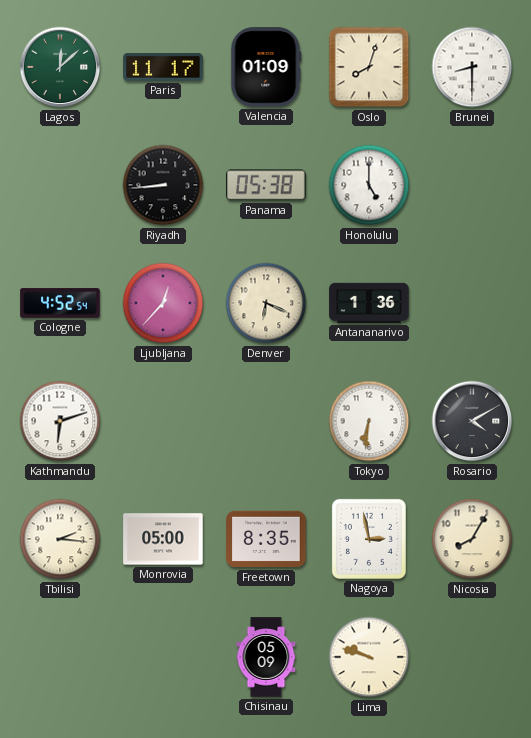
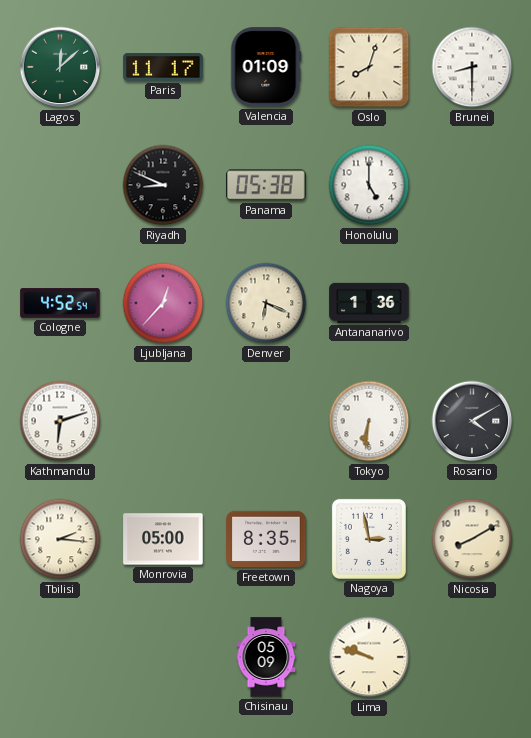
Riyadh: 8:44 -> 8:49 (163, 185)
Nicosia: 8:05 -> 8:10 (472, 539)
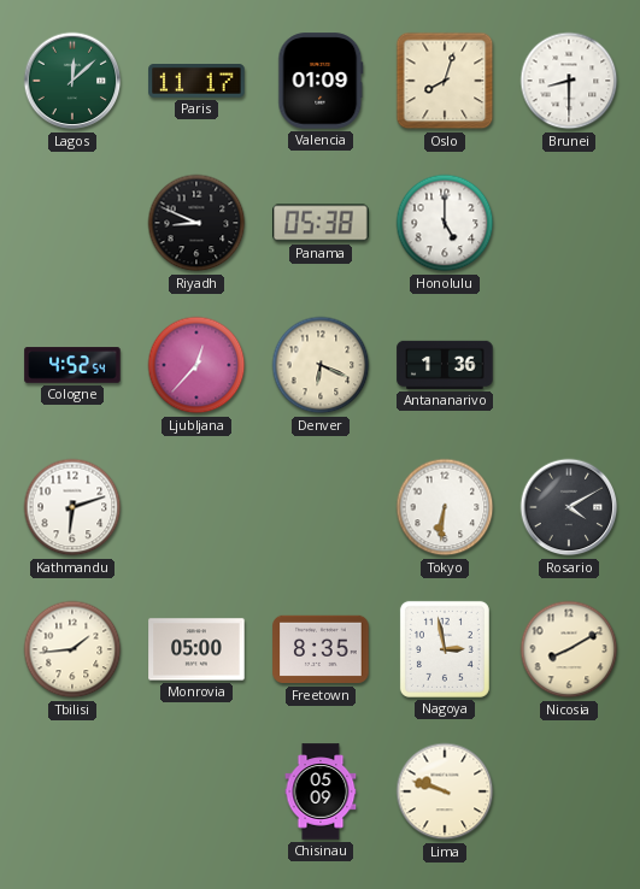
Tbilisi: 2:16 -> 1:44 (72, 649)
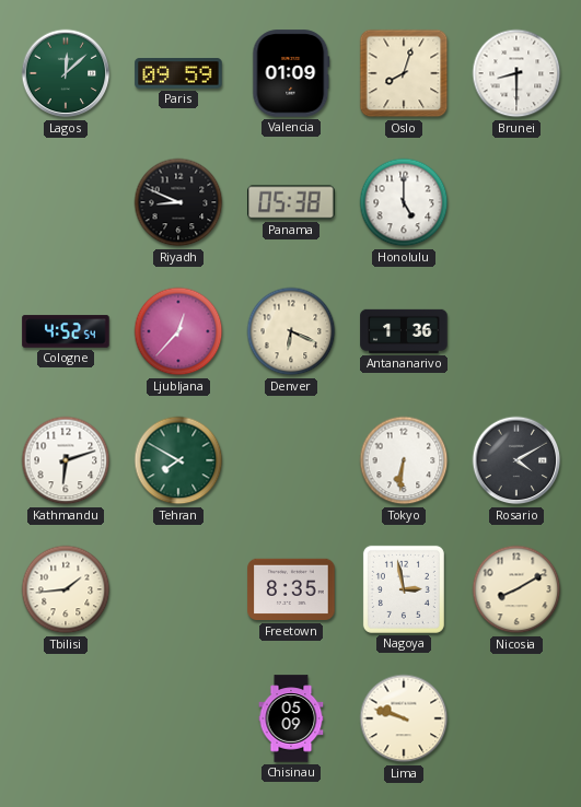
Paris: 11:17 -> 09:59 (178, 73)
Tehran: none -> 7:50 (178, 460)
Monrovia: 05:00 -> none (196, 649)
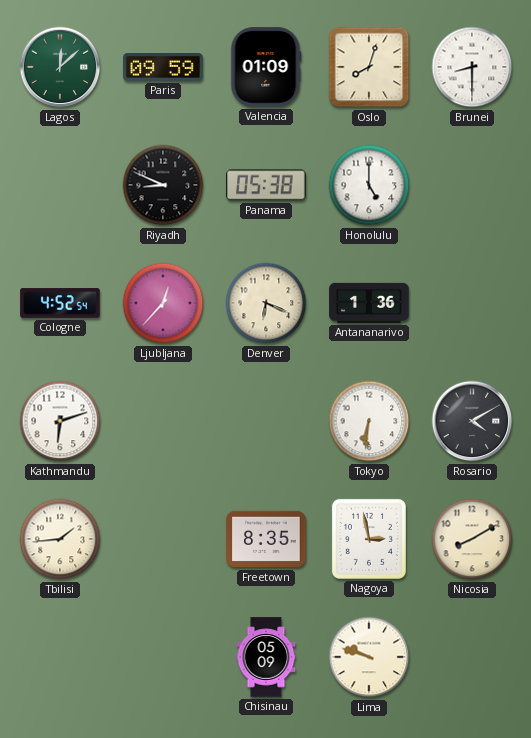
Tehran: 7:50 -> none (178, 460)
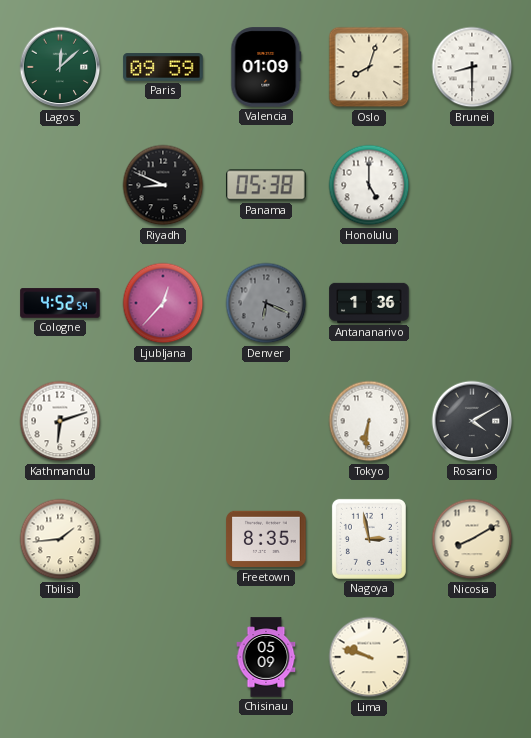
Denver dial: cream -> grey (266, 303)
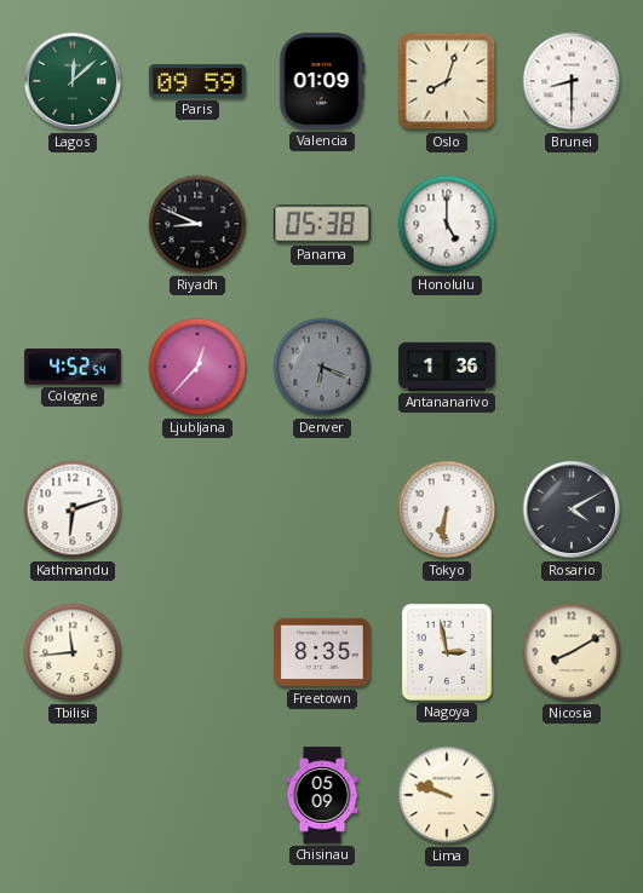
Tbilisi: 1:44 -> 11:44 (73, 652)
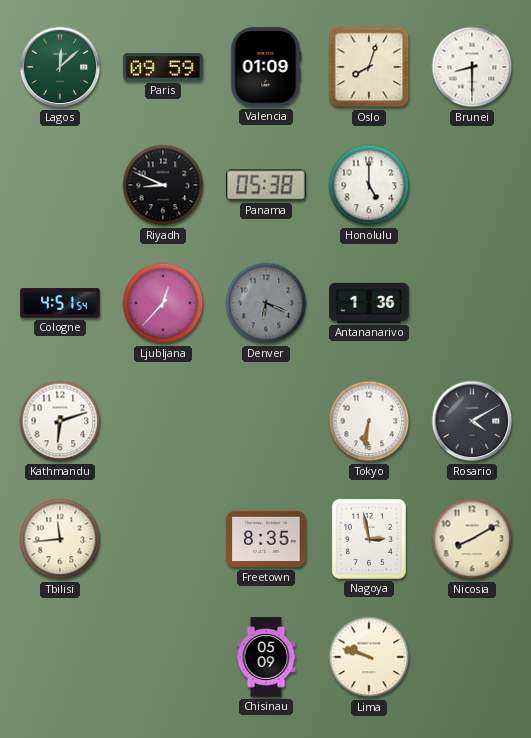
Cologne: 4:52 -> 4:51 (60, 303)
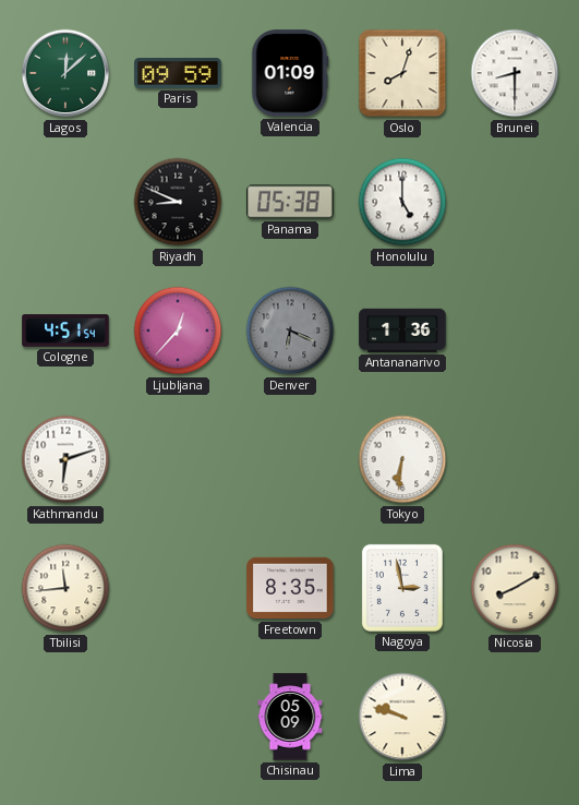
Rosario: 4:10 -> none (472, 421)
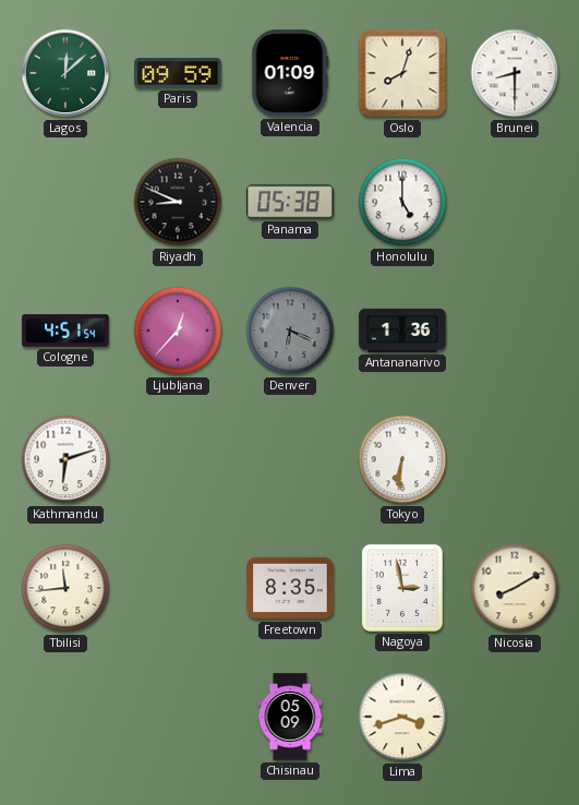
Lima: 9:48 -> 3:42 (402, 717)
